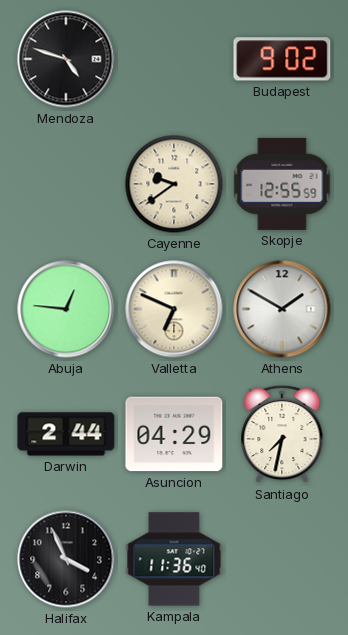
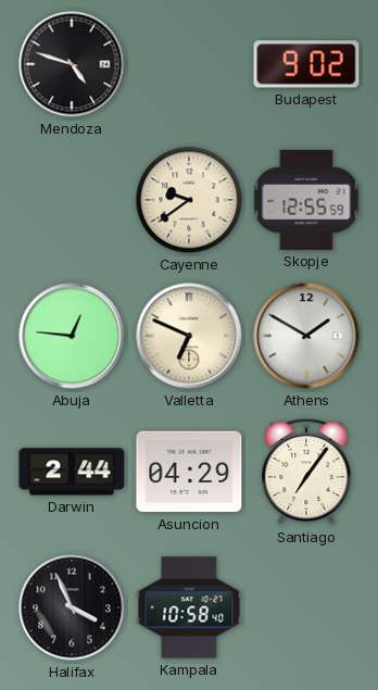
Santiago: 7:32 -> 7:06 (306, 472)
Kampala: 11:36 -> 10:58 (189, 607)
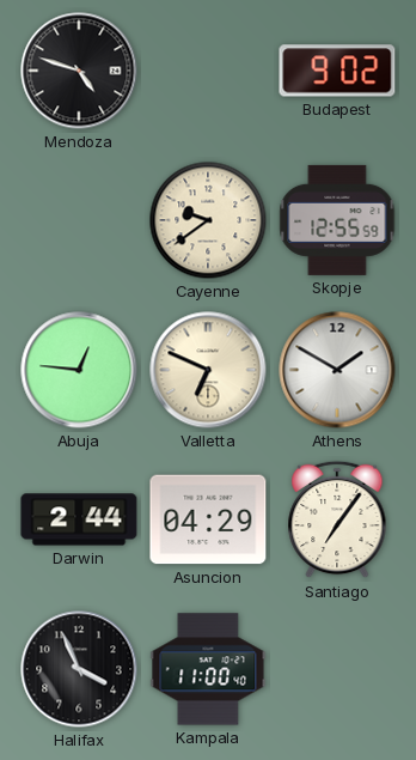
Kampala: 10:58 -> 11:00 (208, 669)
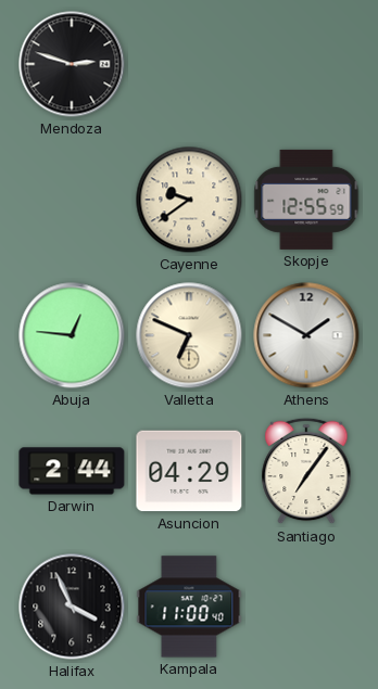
Mendoza: 4:48 -> 2:48 (72, 64)
Budapest: 9:02 -> none (337, 71)
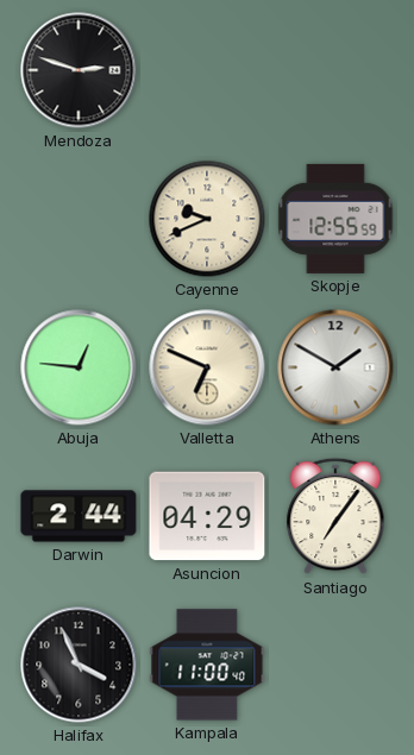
Cayenne: 9:39 -> 9:41 (207, 219)
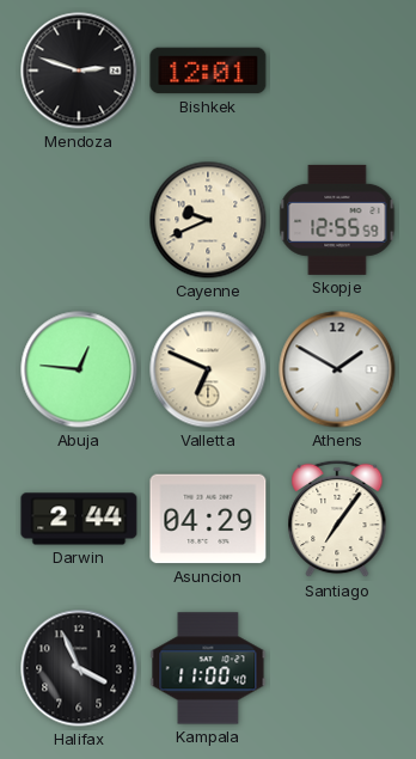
Bishkek: none -> 12:01 (208, 71)
